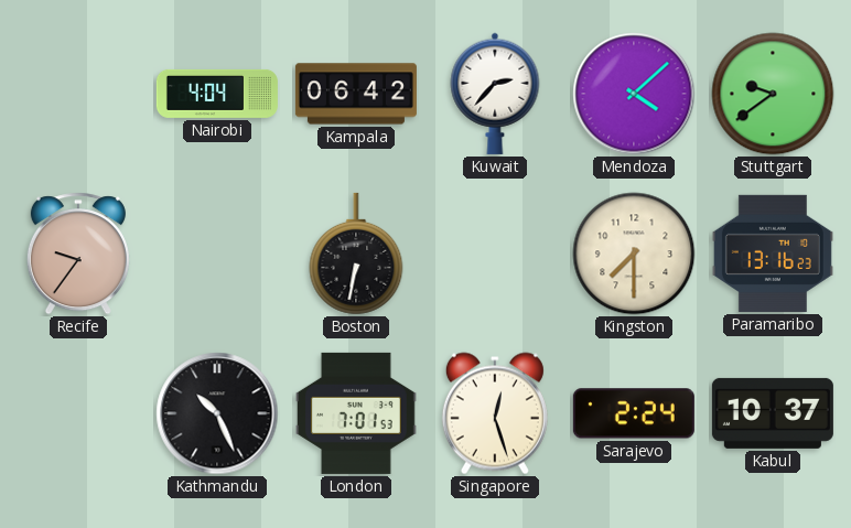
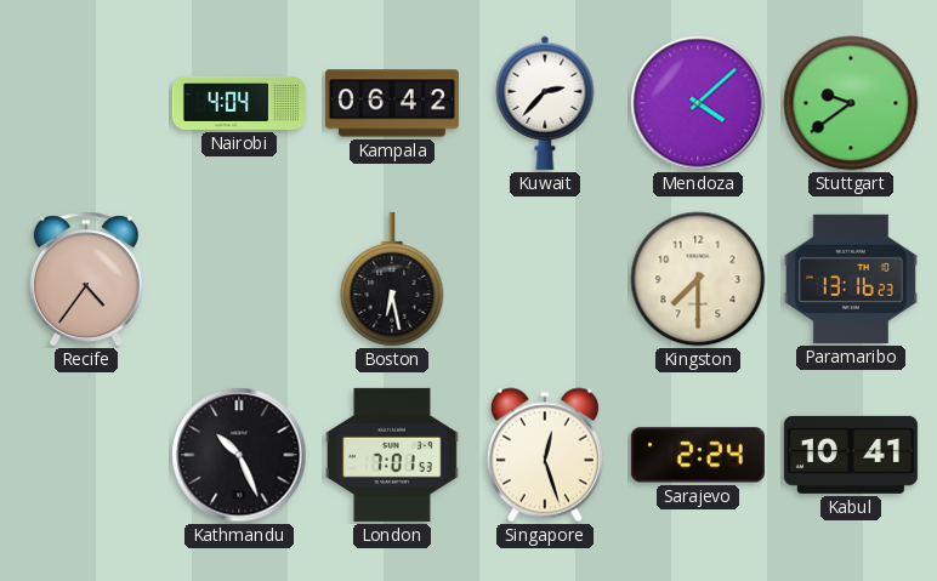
Recife: 9:36 -> 4:36 (86, 279)
Boston: 6:32 -> 6:28 (392, 279)
Kabul: 10:37 -> 10:41 (851, 455)
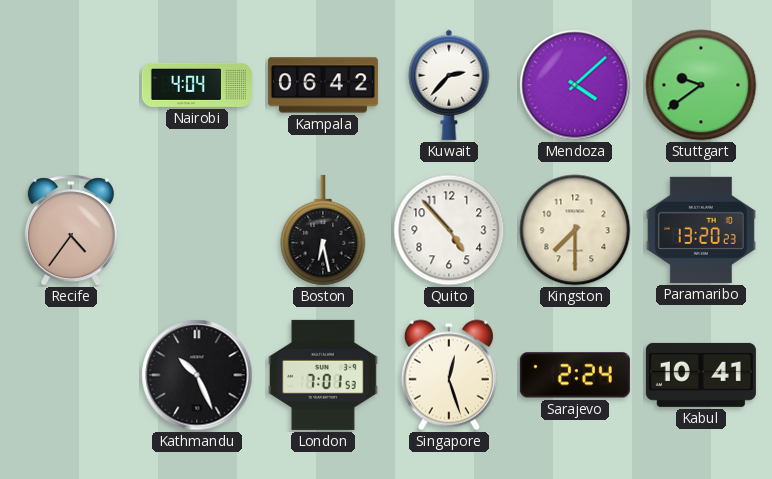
Quito: none -> 4:53 (449, 230)
Paramaribo: 13:16 -> 13:20 (701, 230)
